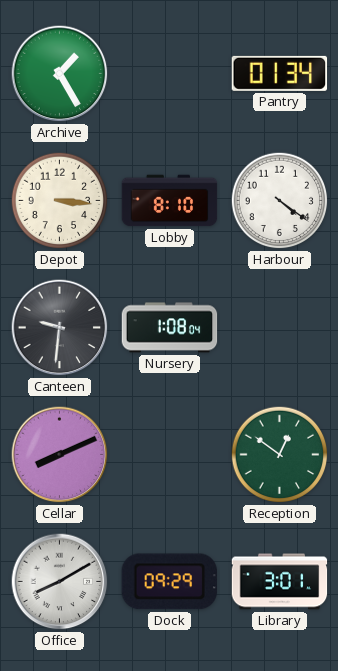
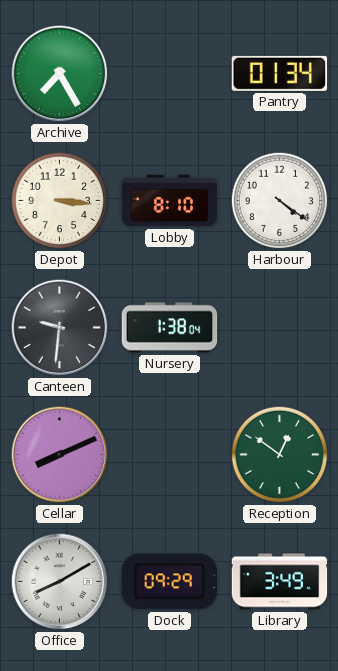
Archive: 1:25 -> 7:25 (60, 74)
Nursery: 1:08 -> 1:38 (170, 328)
Library: 3:01 -> 3:49 (280, 582)
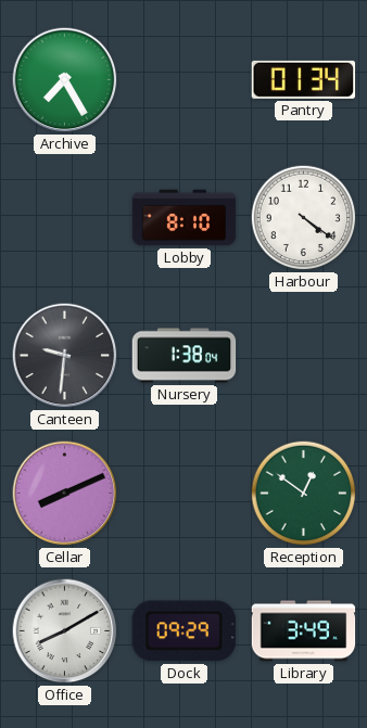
Depot: 3:16 -> none (60, 201)
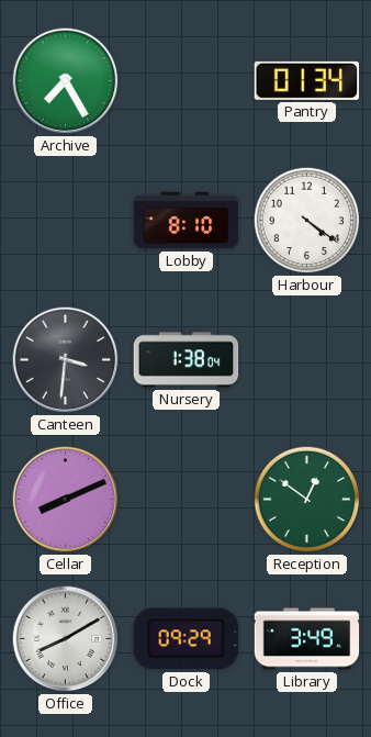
Canteen: 9:31 -> 3:31 (66, 360)
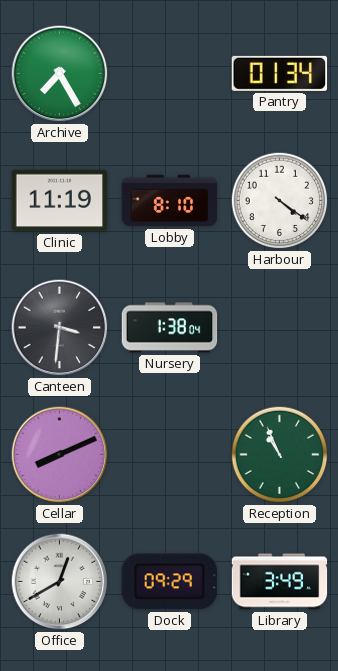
Clinic: none -> 11:19 (60, 201)
Reception: 12:51 -> 10:56 (280, 455)
Office: 8:10 -> 12:40 (60, 582)
